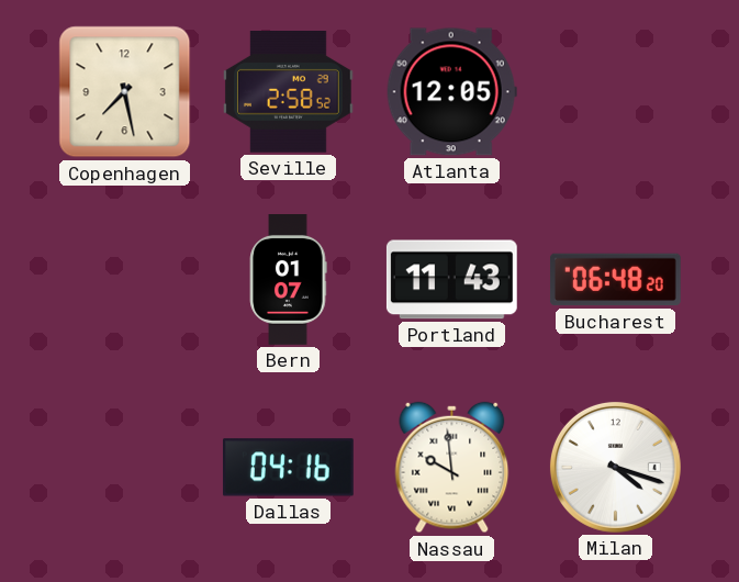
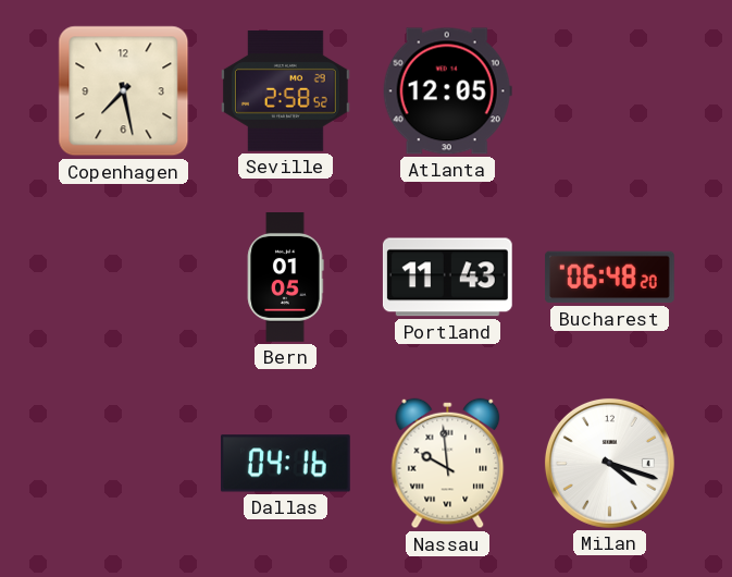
Bern: 01:07 -> 01:05 (286, 278)
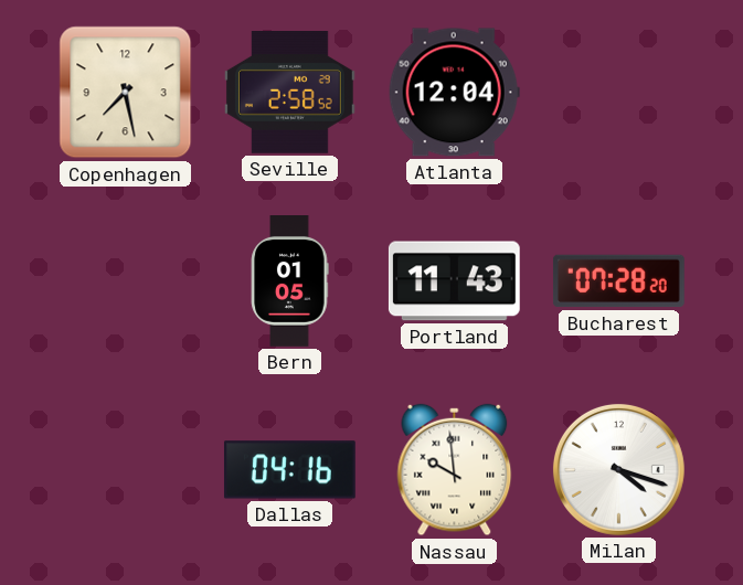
Atlanta: 12:05 -> 12:04 (454, 93)
Bucharest: 06:48 -> 07:28 (619, 281)
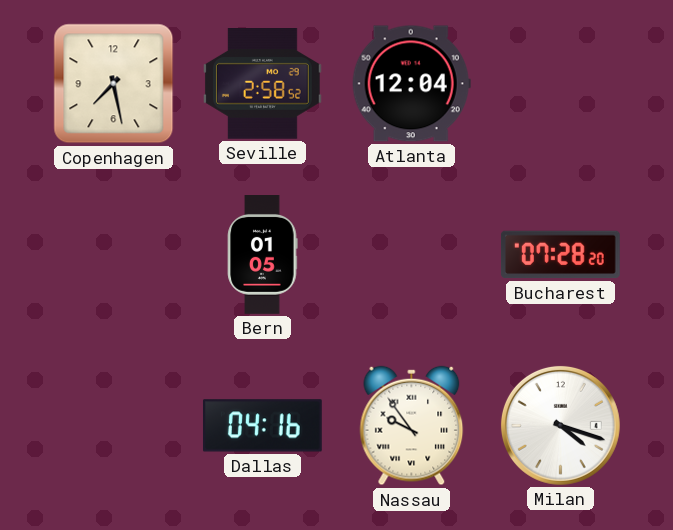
Portland: 11:43 -> none (454, 281)
Nassau: 9:59 -> 9:54 (412, 426)
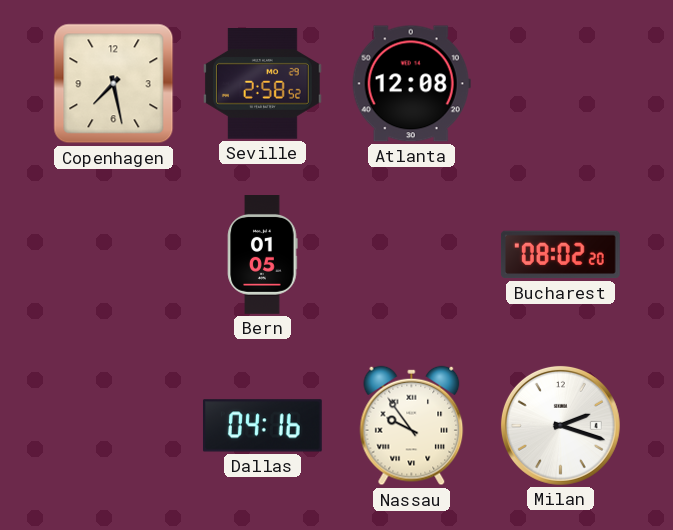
Atlanta: 12:04 -> 12:08 (411, 84)
Bucharest: 07:28 -> 08:02 (561, 255)
Milan: 4:18 -> 2:18 (560, 425)
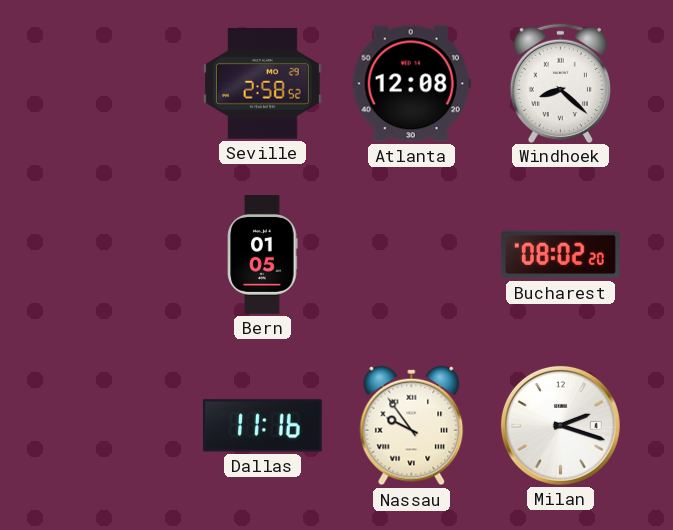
Copenhagen: 7:28 -> none (114, 84)
Windhoek: none -> 8:22 (560, 83)
Dallas: 04:16 -> 11:16 (262, 426)
